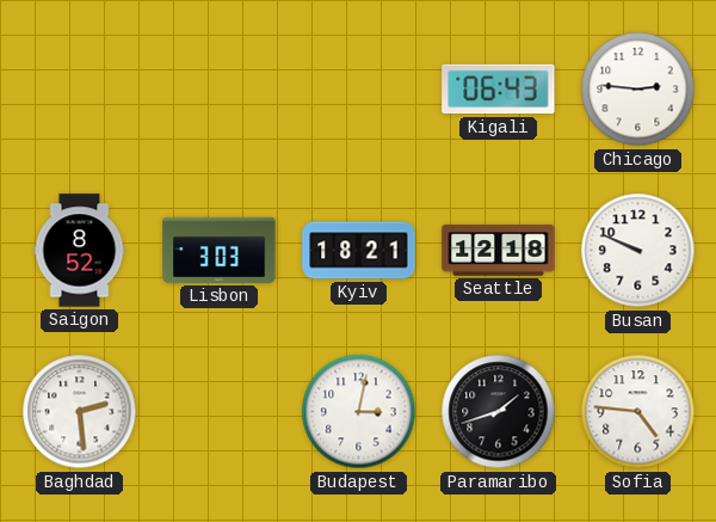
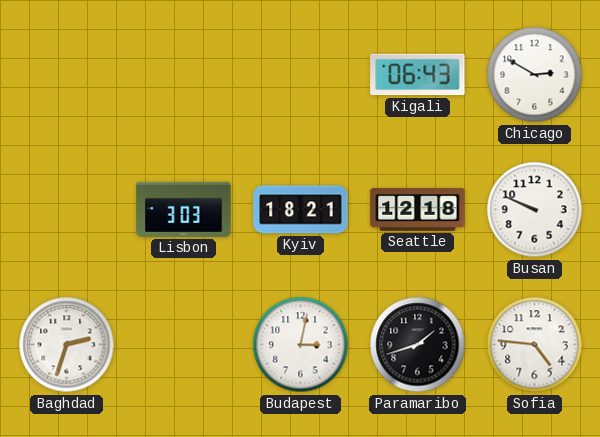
Chicago: 2:46 -> 2:50 (535, 75)
Saigon: 8:52 -> none (80, 251)
Baghdad: 2:29 -> 2:33 (67, 345)
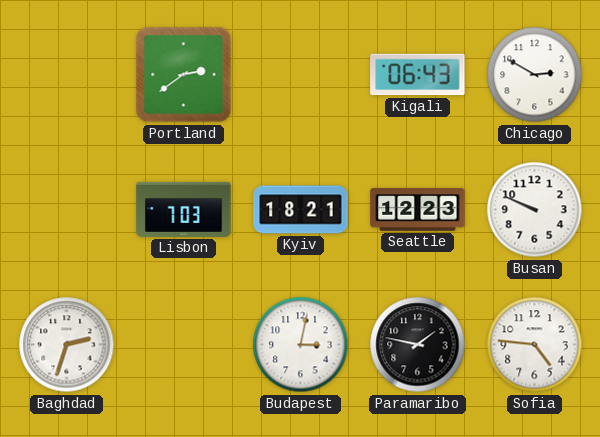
Portland: none -> 2:39 (184, 75)
Lisbon: 3:03 -> 7:03 (184, 209)
Seattle: 12:18 -> 12:23 (418, 210)
Paramaribo: 1:42 -> 1:47 (418, 345)
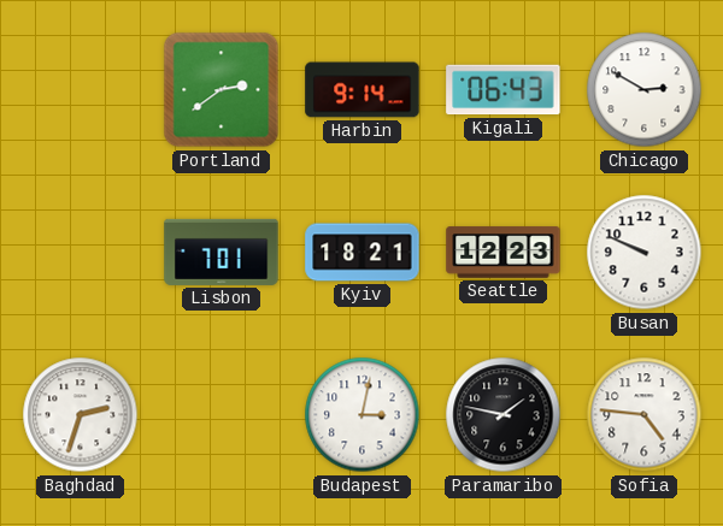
Harbin: none -> 9:14 (363, 90)
Lisbon: 7:03 -> 7:01 (222, 252)
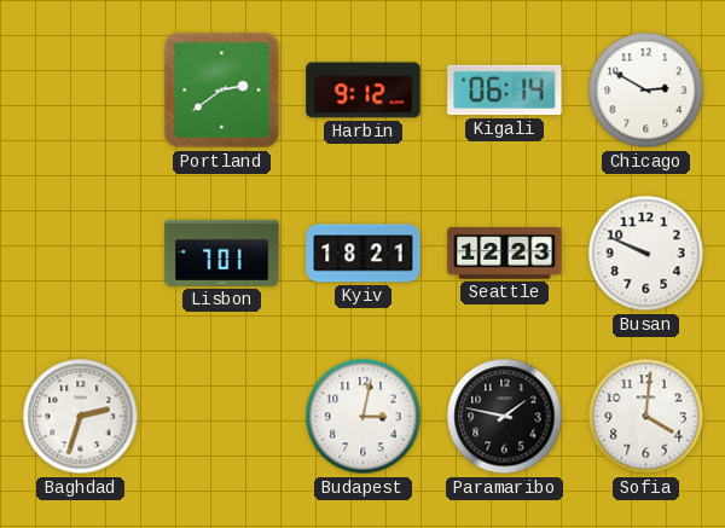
Harbin: 9:14 -> 9:12 (364, 91)
Kigali: 06:43 -> 06:14 (505, 91)
Sofia: 4:46 -> 4:01 (646, 417)
